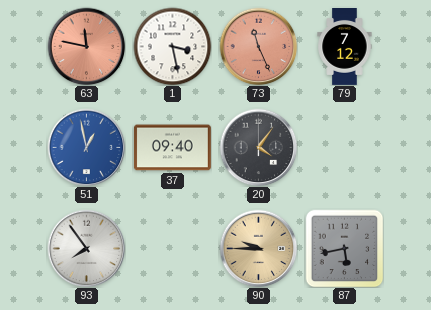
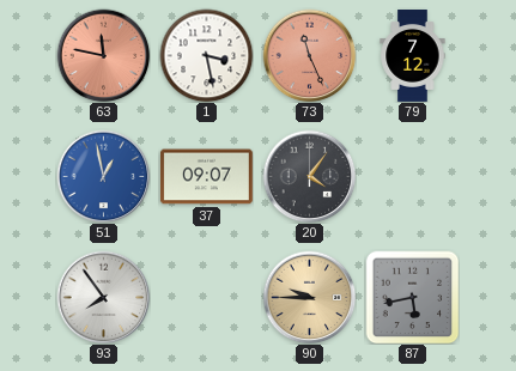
37: 09:40 -> 09:07 (206, 177)
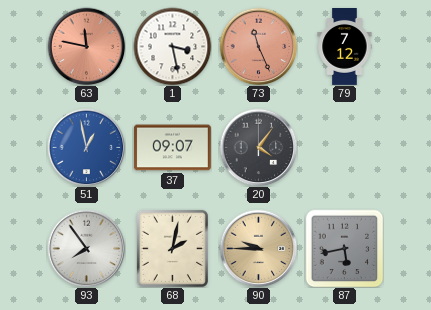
68: none -> 2:02 (172, 248)
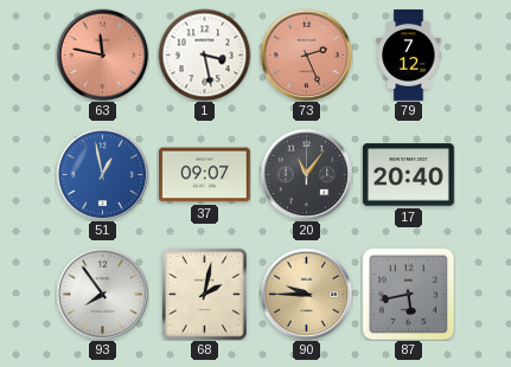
73: 11:26 -> 2:26 (306, 54)
20: 4:06 -> 11:06 (306, 174)
17: none -> 20:40 (408, 175)
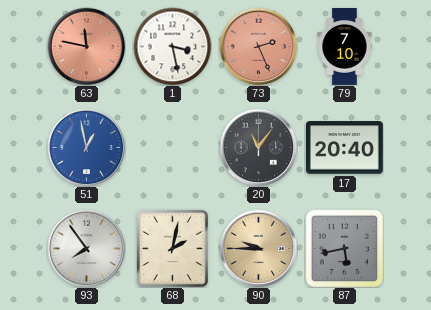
79: 7:12 -> 7:10 (345, 47)
37: 09:07 -> none (204, 175)
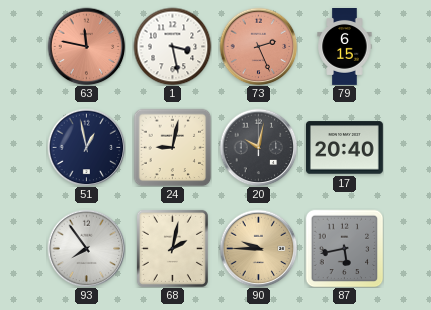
79: 7:10 -> 6:15 (345, 47)
51 dial: blue -> navy (86, 147)
24: none -> 9:02 (172, 147)
20: 11:06 -> 10:02 (258, 147)
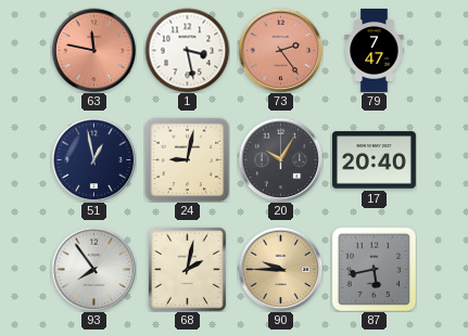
73: 2:26 -> 2:24 (280, 50)
79: 6:15 -> 7:47 (375, 51)
20: 10:02 -> 10:05 (280, 159)
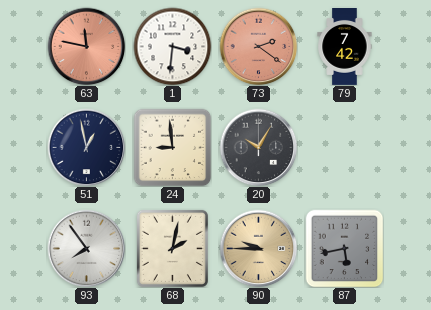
1: 3:28 -> 3:31 (172, 46)
73: 2:24 -> 2:21 (258, 46)
79: 7:47 -> 7:42 (345, 47)
24: 9:02 -> 8:59 (172, 147)
17: 20:40 -> none (374, 160)
